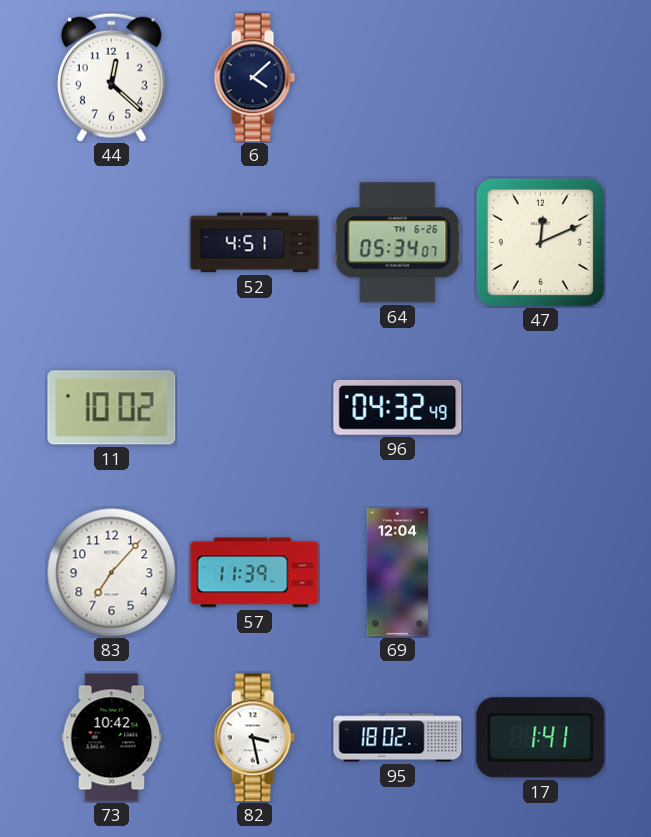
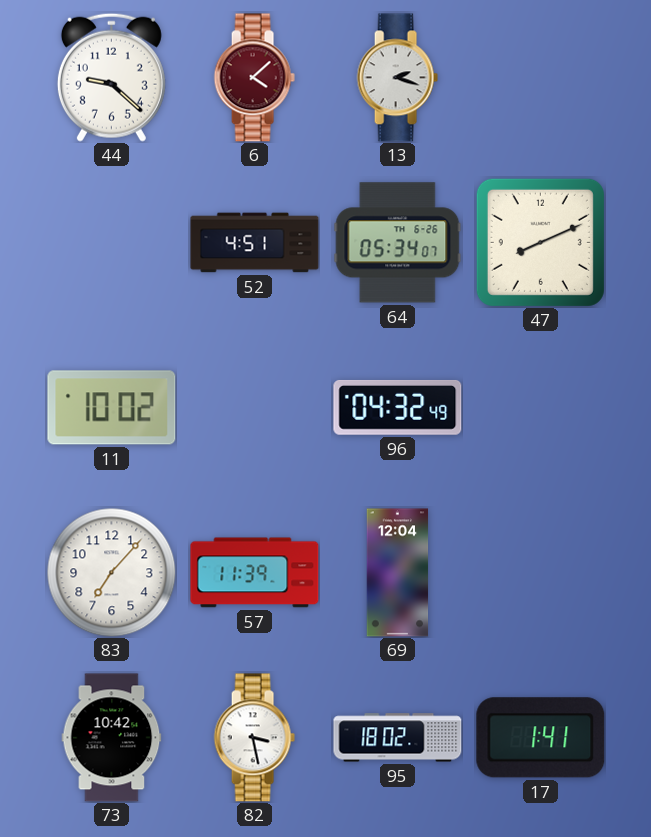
44: 12:22 -> 9:22 (111, 77)
6 dial: navy -> burgundy (254, 78)
13: none -> 2:18 (397, 78)
47: 12:11 -> 8:11 (540, 242)
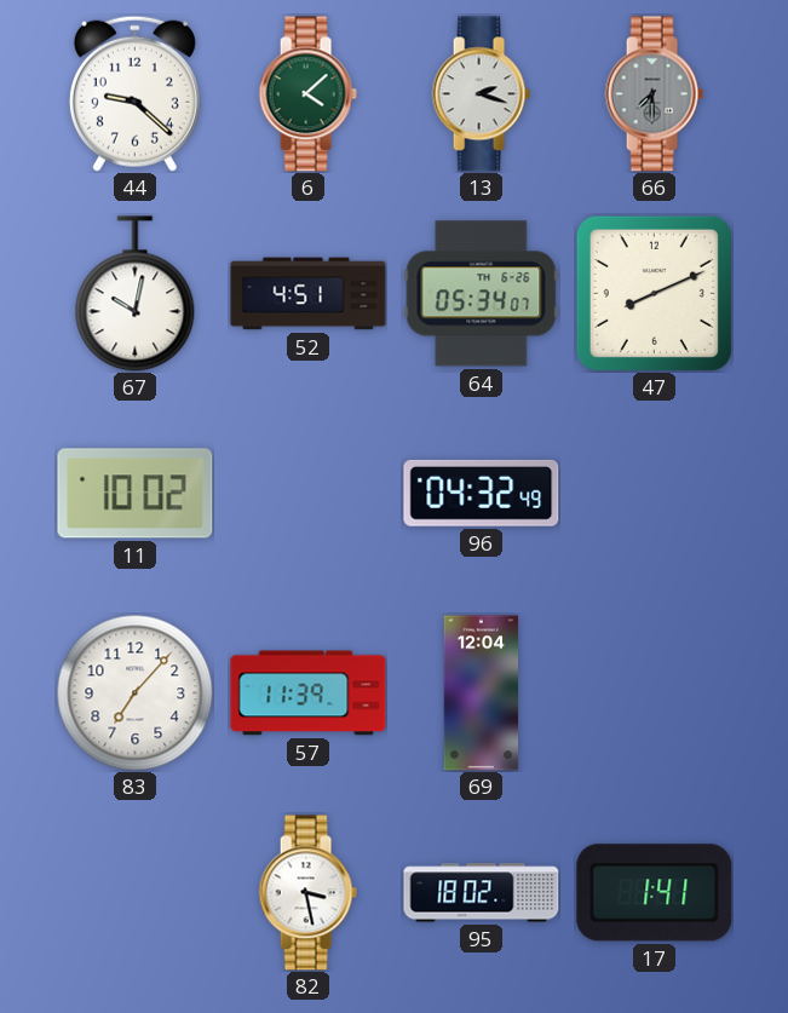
6 dial: burgundy -> green (307, 94)
66: none -> 7:30 (654, 94)
67: none -> 10:02 (136, 294)
73: 10:42 -> none (112, 738)
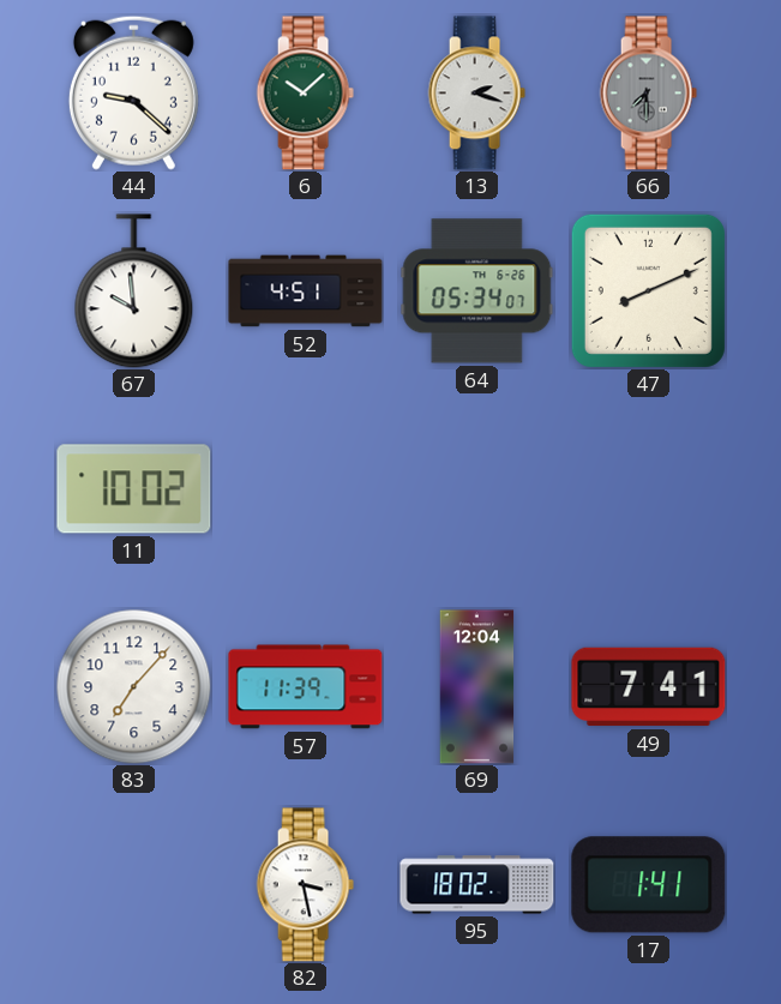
6: 4:08 -> 10:08 (305, 94)
67: 10:02 -> 9:59 (134, 291)
96: 04:32 -> none (482, 493)
49: none -> 7:41 (649, 687)
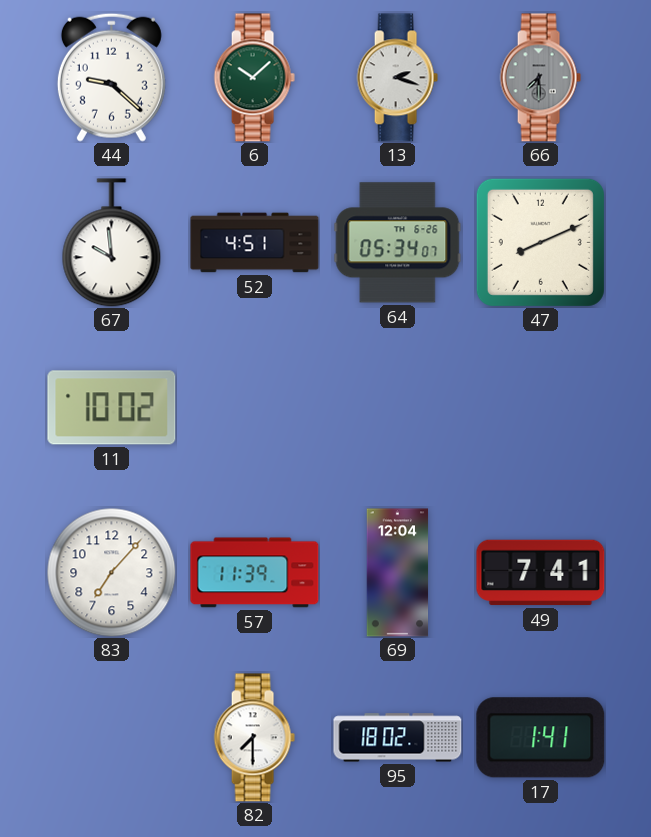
82: 3:28 -> 7:30 (254, 738)
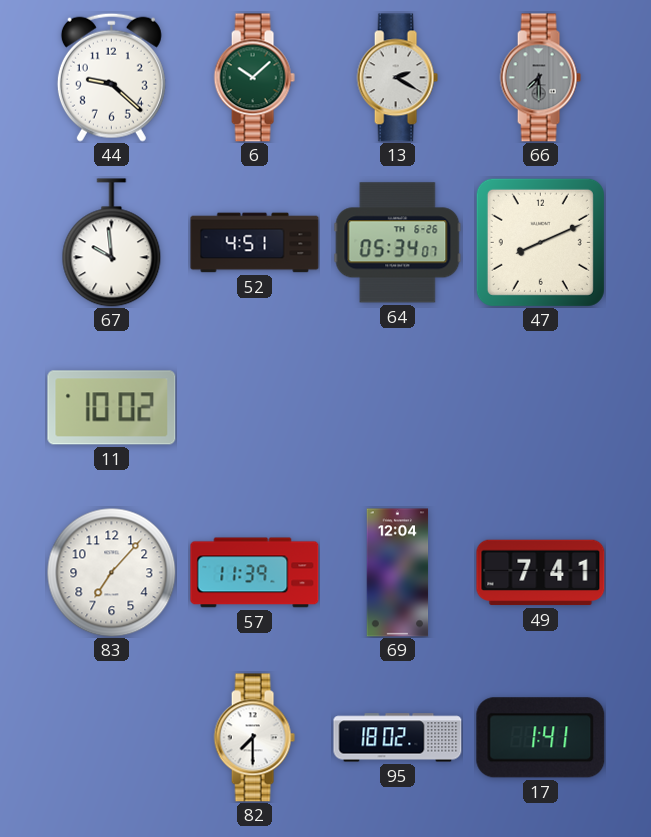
13: 2:18 -> 2:20 (397, 78)
